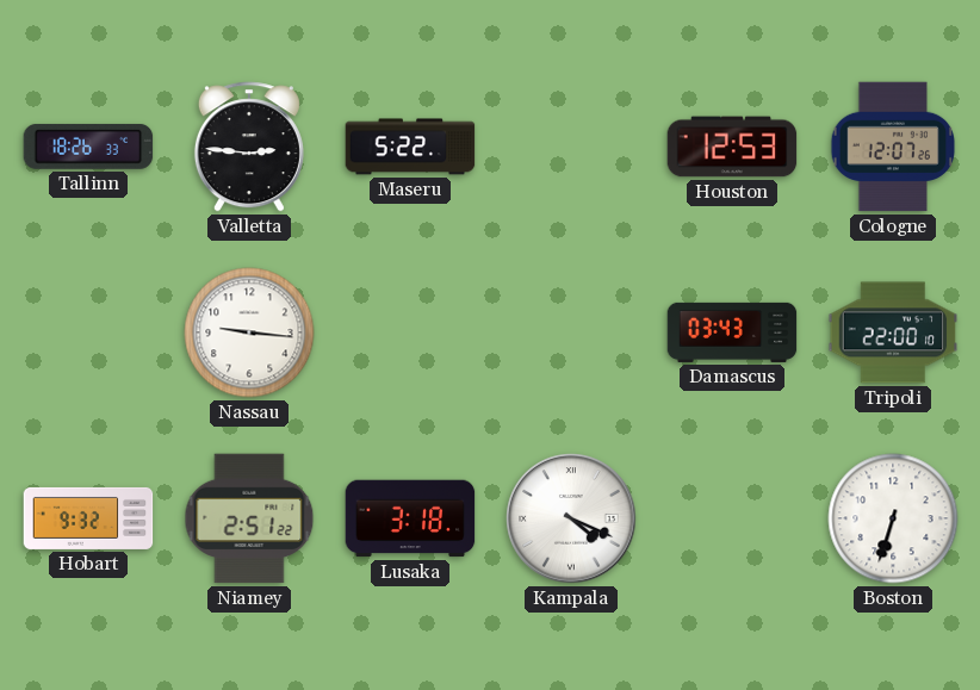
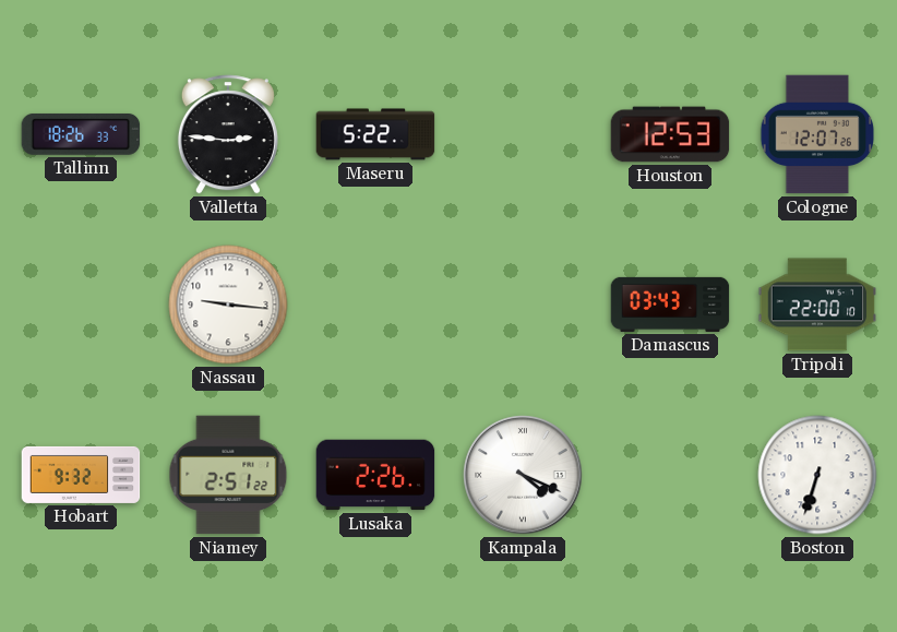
Lusaka: 3:18 -> 2:26 (375, 475)
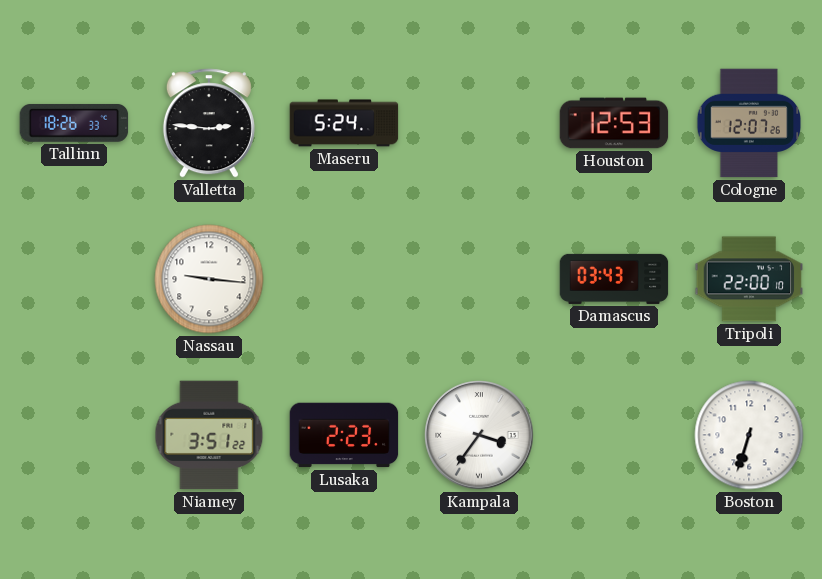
Maseru: 5:22 -> 5:24 (344, 123)
Hobart: 9:32 -> none (81, 475)
Niamey: 2:51 -> 3:51 (209, 435)
Lusaka: 2:26 -> 2:23 (344, 435)
Kampala: 4:19 -> 3:36 (479, 435)
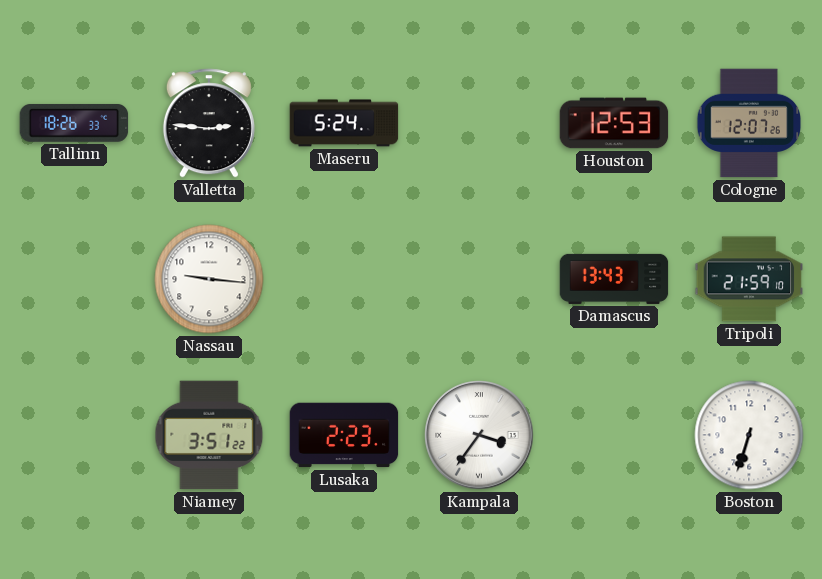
Damascus: 03:43 -> 13:43 (614, 279)
Tripoli: 22:00 -> 21:59 (749, 279)
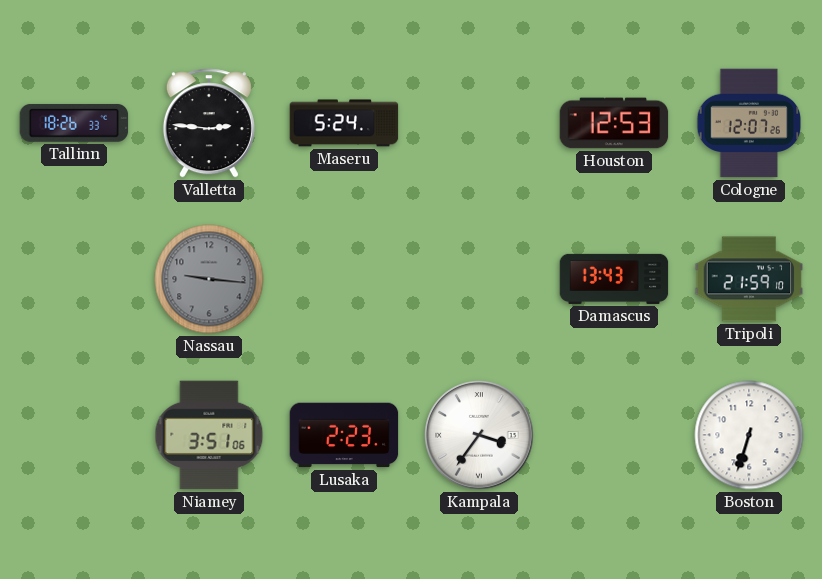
Nassau dial: white -> grey (209, 279)
Niamey: 3:51:22 -> 3:51:06 (209, 435)
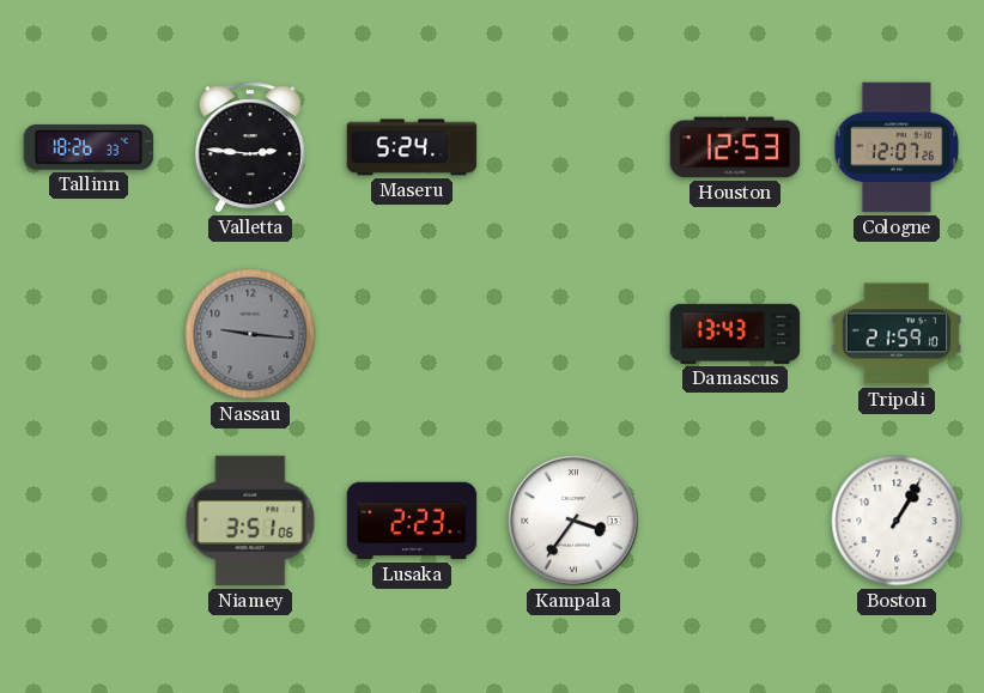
Boston: 6:33 -> 1:05 (897, 521)
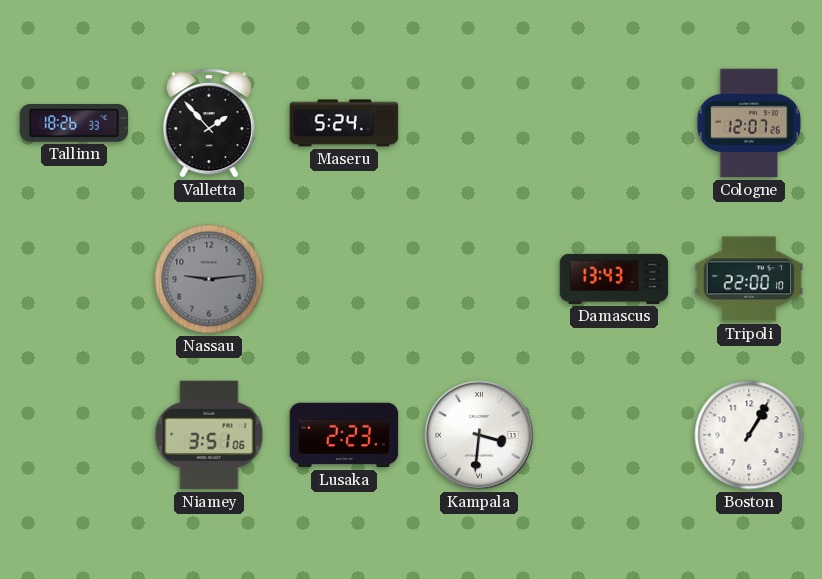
Valletta: 2:46 -> 1:53 (209, 123)
Houston: 12:53 -> none (735, 147)
Nassau: 9:16 -> 9:14 (209, 279)
Tripoli: 21:59 -> 22:00 (749, 279)
Kampala: 3:36 -> 3:31 (479, 435)
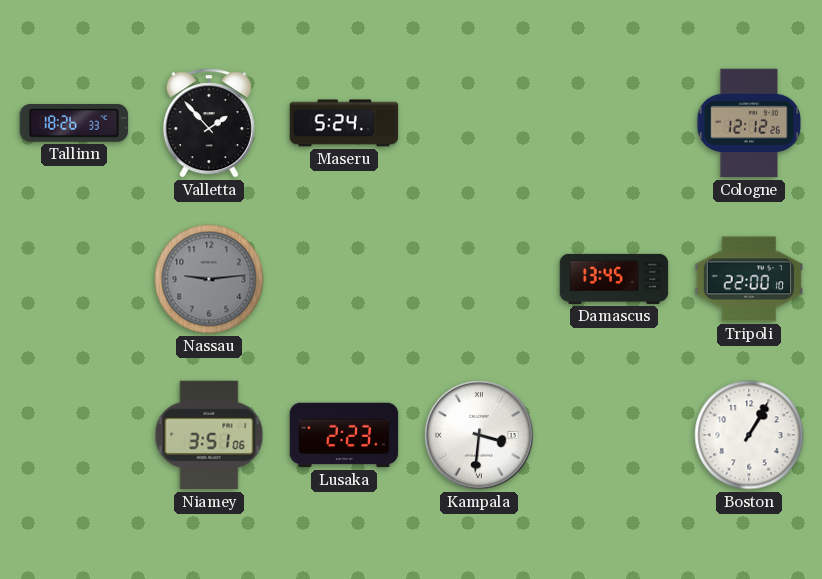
Cologne: 12:07 -> 12:12 (749, 123)
Damascus: 13:43 -> 13:45 (614, 279)
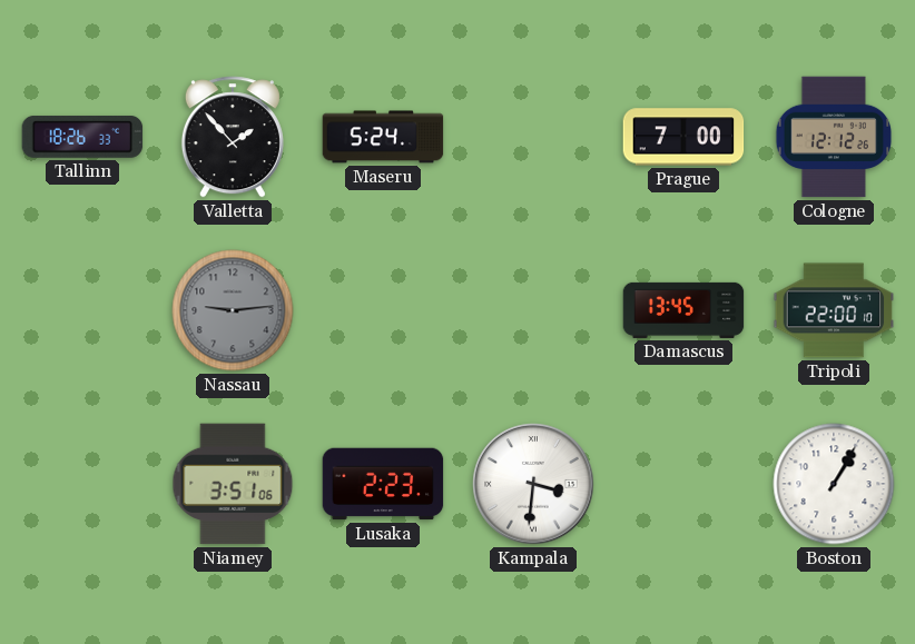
Prague: none -> 7:00 (683, 137)
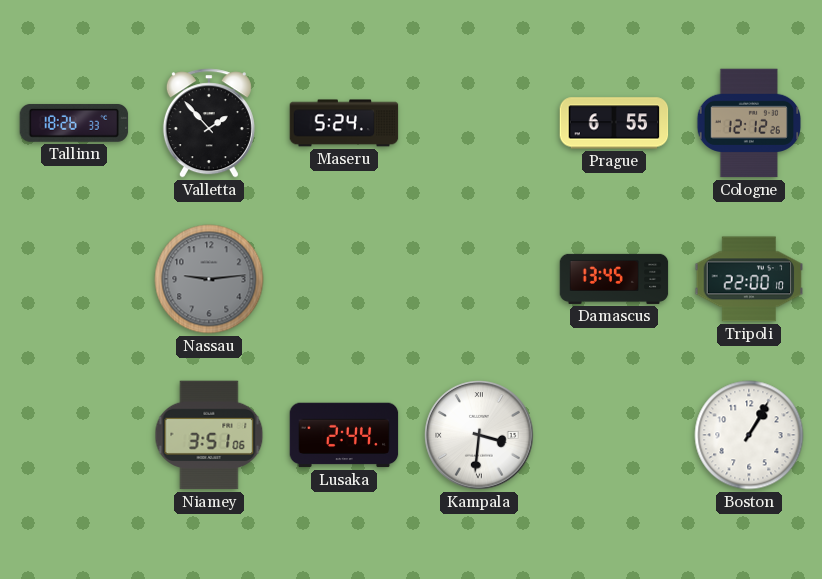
Prague: 7:00 -> 6:55 (614, 123)
Lusaka: 2:23 -> 2:44 (344, 435)
